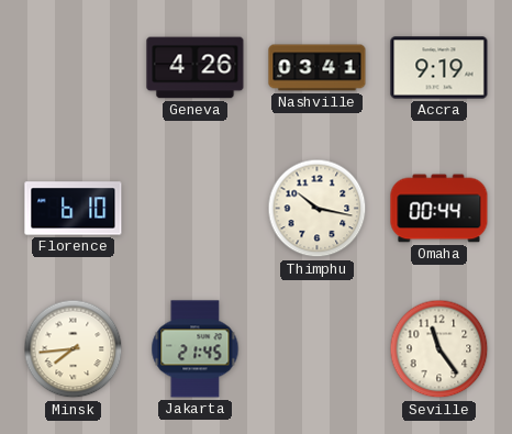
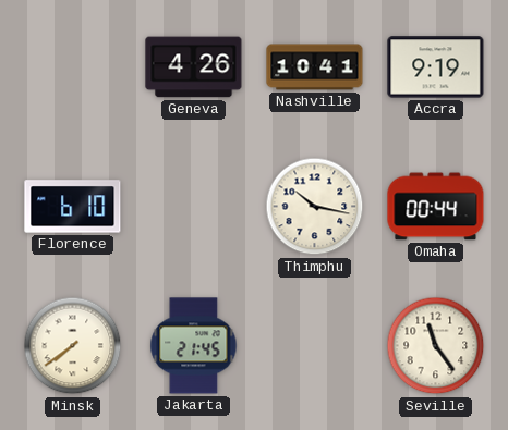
Nashville: 03:41 -> 10:41 (315, 67)
Minsk: 7:44 -> 7:39 (73, 346)
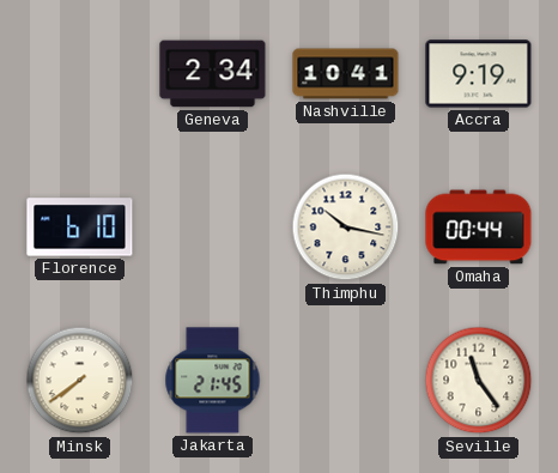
Geneva: 4:26 -> 2:34 (213, 74)
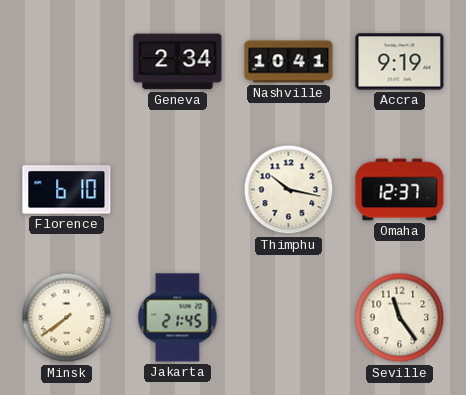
Omaha: 00:44 -> 12:37 (400, 190)
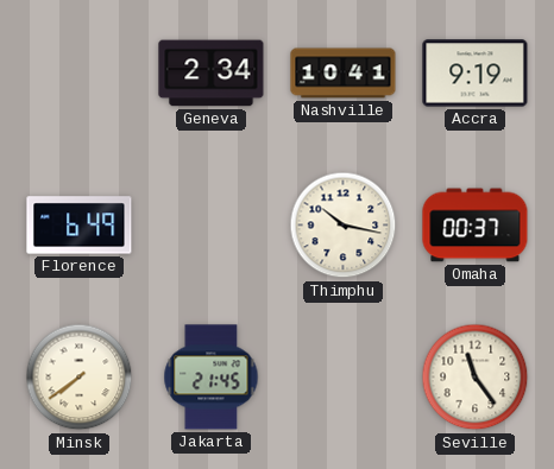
Florence: 6:10 -> 6:49 (80, 226)
Omaha: 12:37 -> 00:37 (476, 226)
